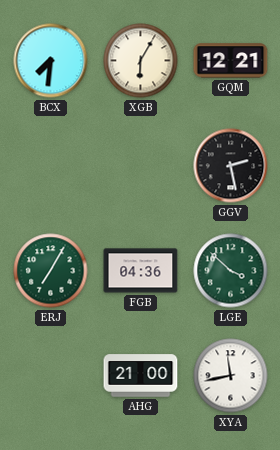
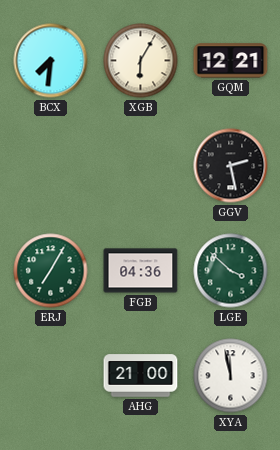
XYA: 11:43 -> 11:58 (231, 376)
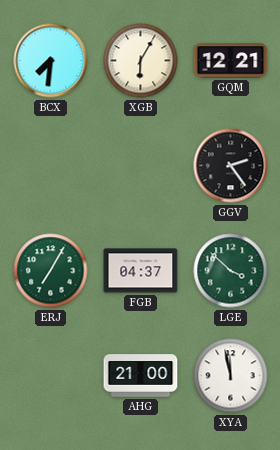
GGV: 2:28 -> 2:24 (231, 166)
FGB: 04:36 -> 04:37 (141, 271)
